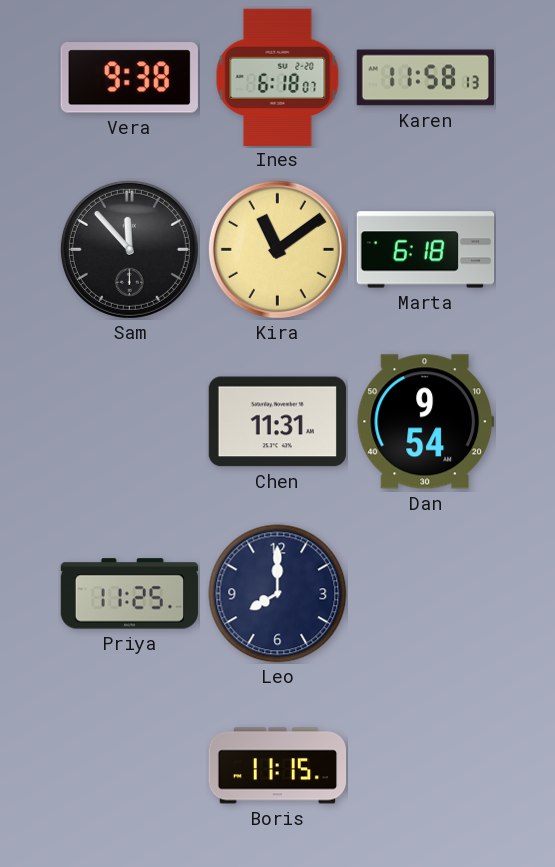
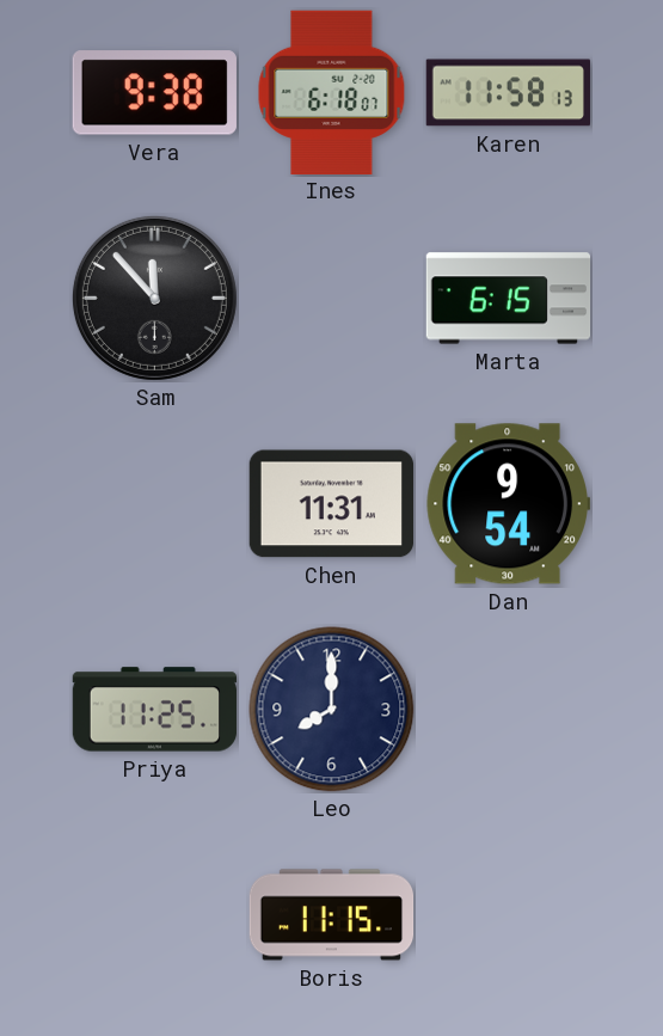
Kira: 11:09 -> none (277, 249)
Marta: 6:18 -> 6:15 (509, 299)
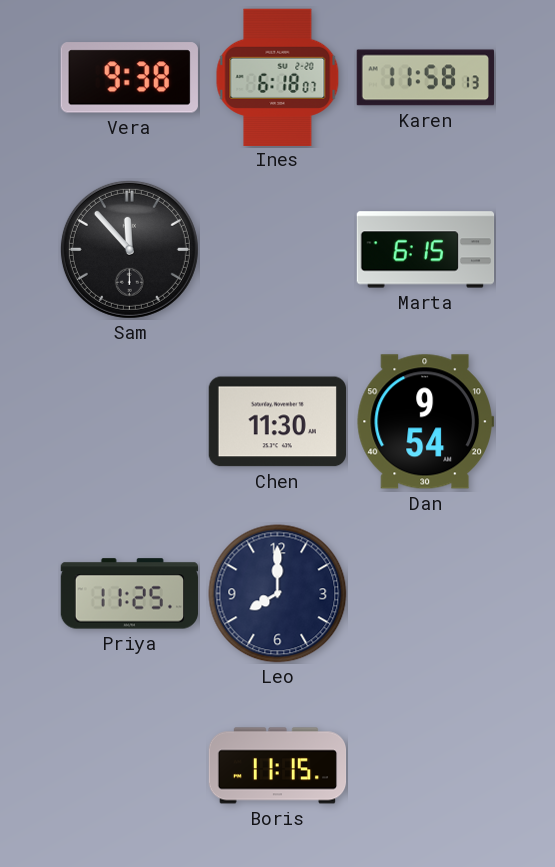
Chen: 11:31 -> 11:30 (277, 422)
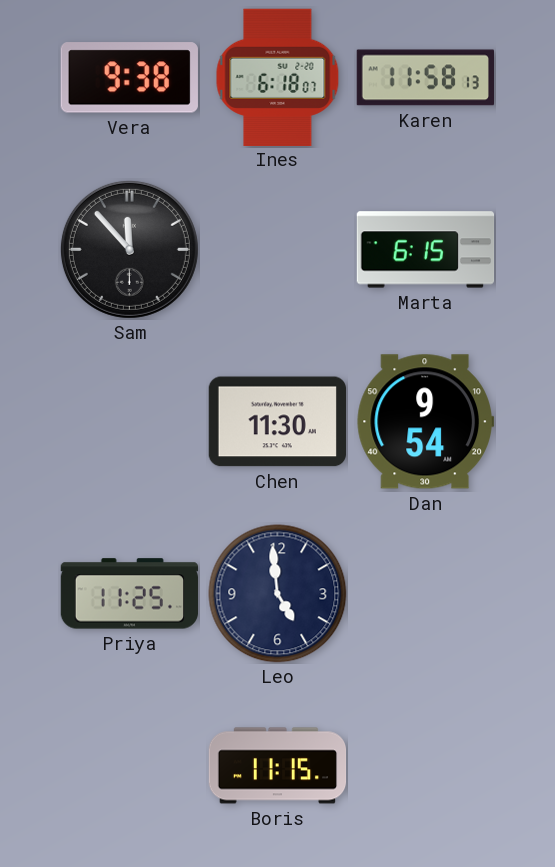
Leo: 8:00 -> 4:59 (278, 594)
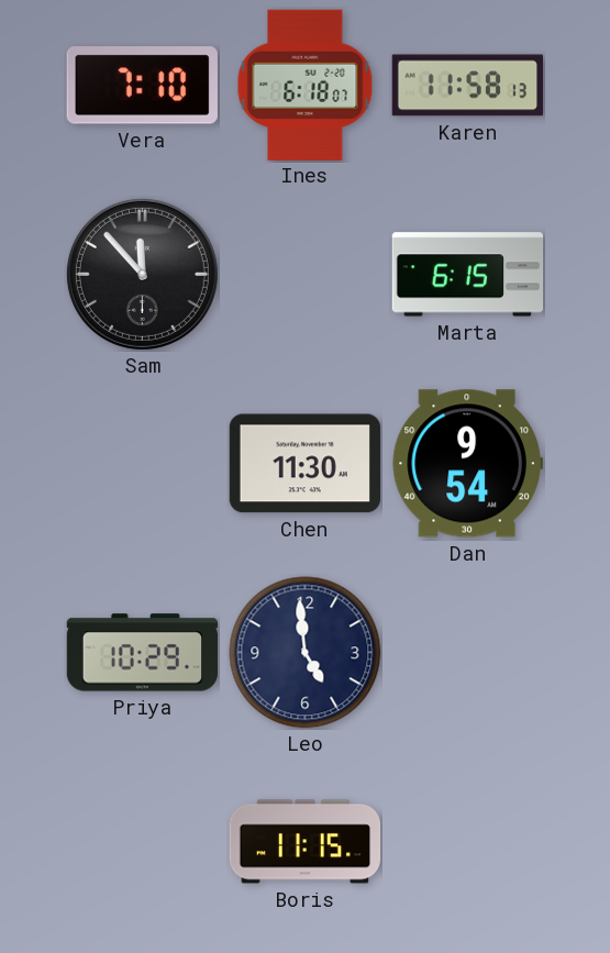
Vera: 9:38 -> 7:10 (142, 86)
Priya: 11:25 -> 10:29 (143, 653)
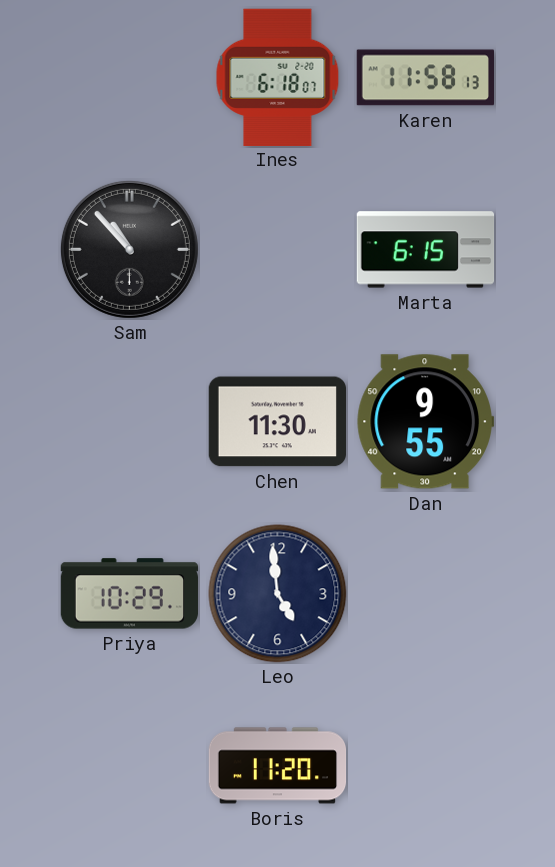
Vera: 7:10 -> none (142, 86)
Sam: 11:53 -> 10:53 (129, 249)
Dan: 9:54 -> 9:55 (425, 422)
Boris: 11:15 -> 11:20 (278, 766)
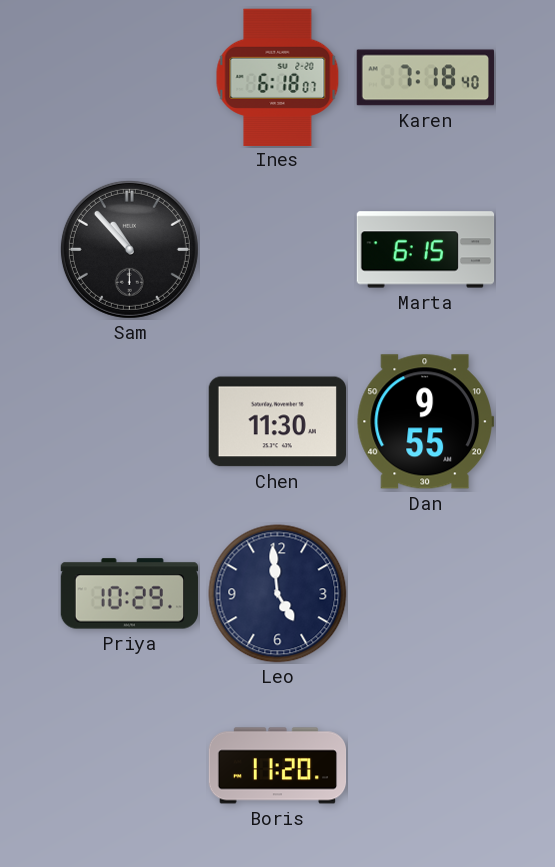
Karen: 11:58 -> 7:18 (425, 78)
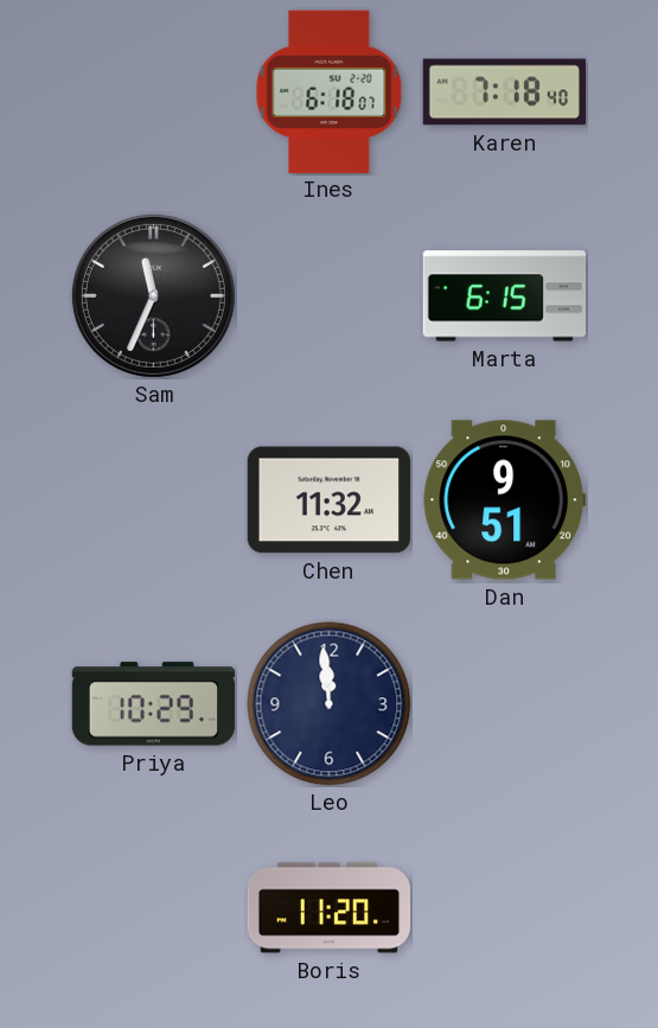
Sam: 10:53 -> 11:34 (153, 295)
Chen: 11:30 -> 11:32 (328, 500)
Dan: 9:55 -> 9:51 (504, 500)
Leo: 4:59 -> 11:59 (330, 704)
